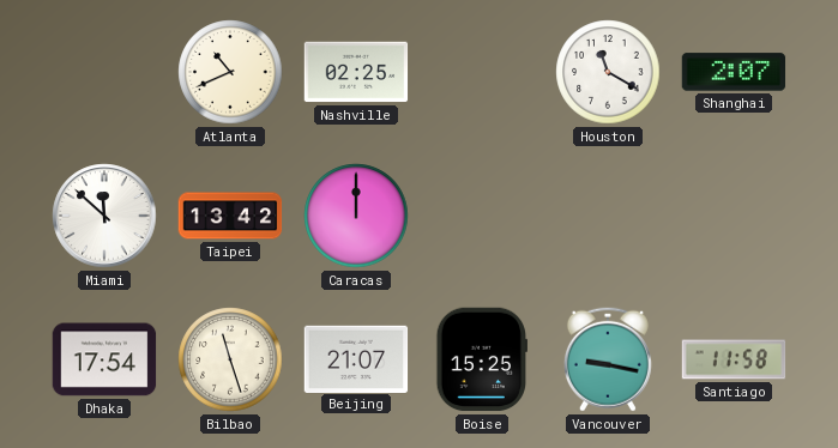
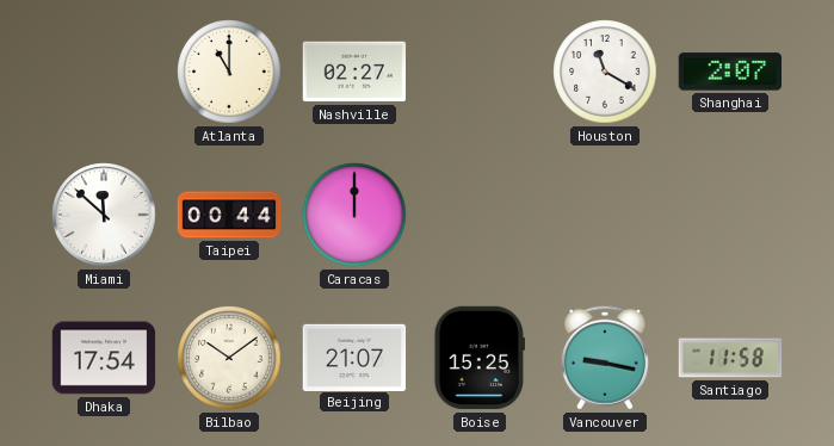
Atlanta: 10:41 -> 11:00 (229, 72)
Nashville: 02:25 -> 02:27 (354, 72)
Taipei: 13:42 -> 00:44 (229, 215)
Bilbao: 11:27 -> 10:09 (229, 358)
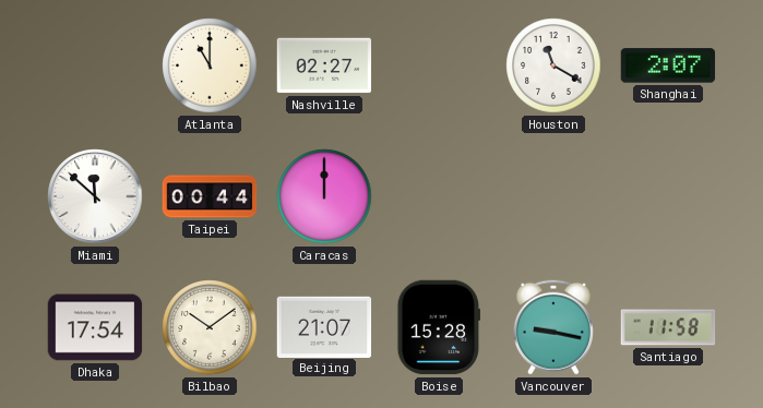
Boise: 15:25 -> 15:28 (438, 327)
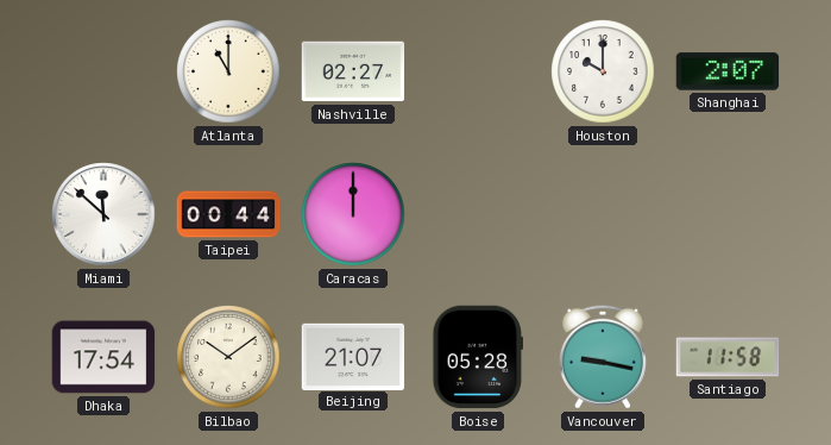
Houston: 11:20 -> 10:00 (603, 71)
Boise: 15:28 -> 05:28 (477, 357)
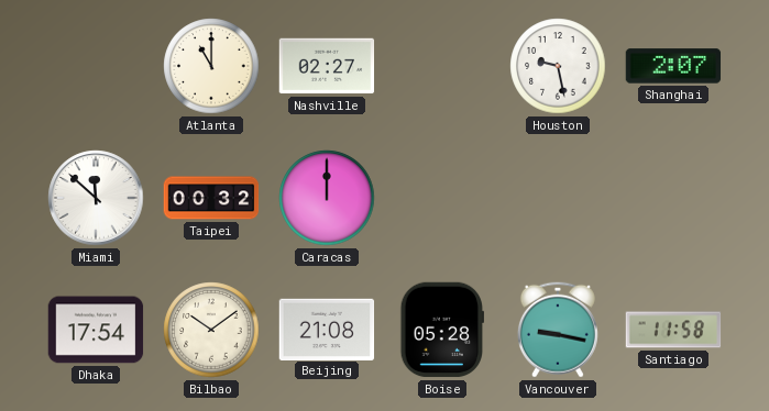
Houston: 10:00 -> 9:28 (558, 66)
Taipei: 00:44 -> 00:32 (211, 198)
Beijing: 21:07 -> 21:08 (327, 329)
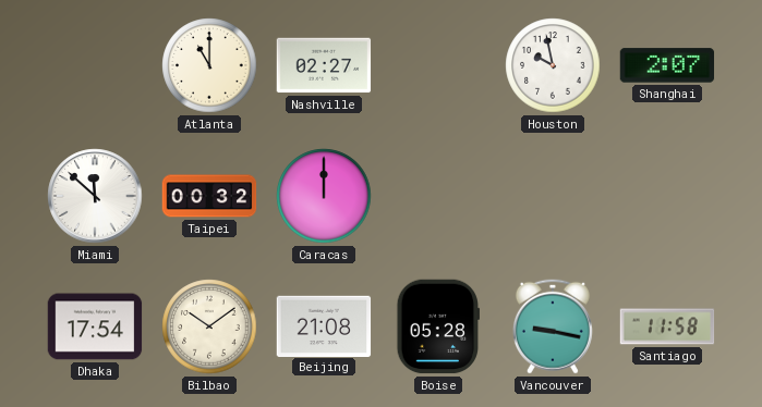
Houston: 9:28 -> 9:58 (553, 65)
